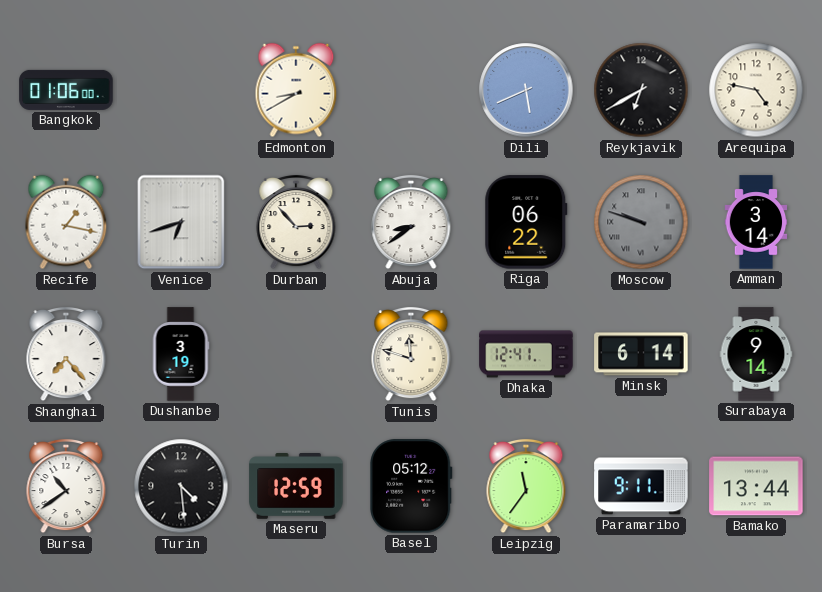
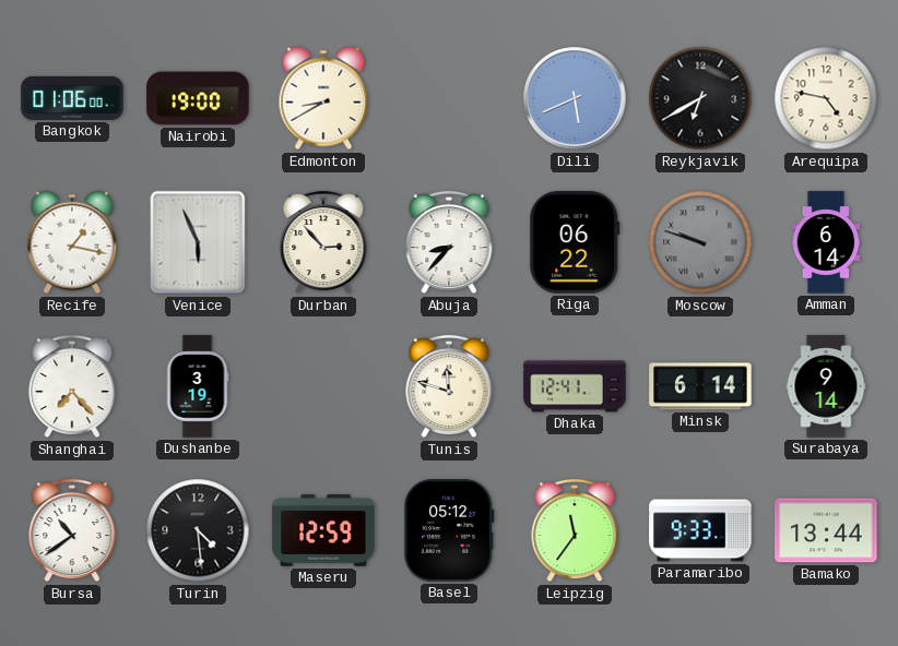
Nairobi: none -> 19:00 (198, 98)
Venice: 6:42 -> 5:56 (198, 242)
Abuja: 8:39 -> 8:37 (449, 242)
Amman: 3:14 -> 6:14 (826, 242)
Paramaribo: 9:11 -> 9:33 (700, 530)
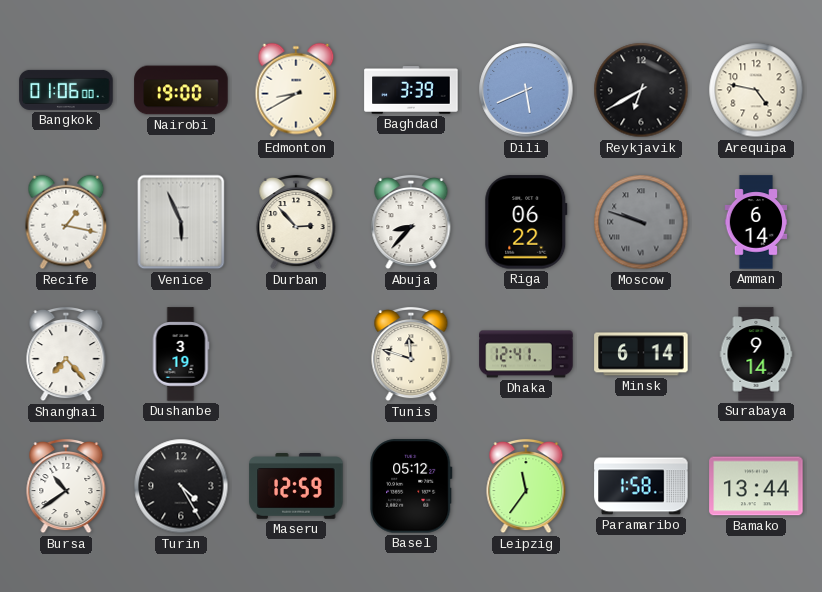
Baghdad: none -> 3:39 (411, 91)
Turin: 4:29 -> 4:25 (181, 486)
Paramaribo: 9:33 -> 1:58 (641, 486)
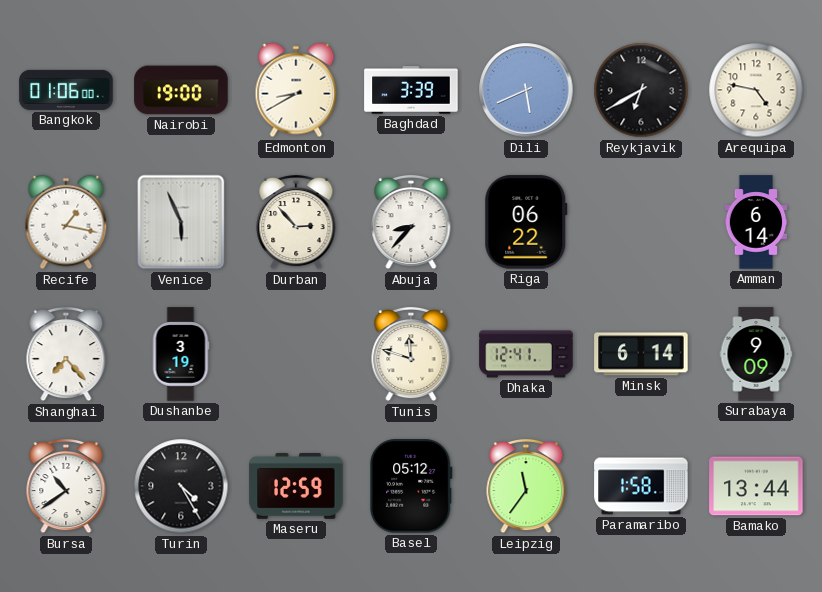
Moscow: 9:48 -> none (641, 222)
Surabaya: 9:14 -> 9:09 (756, 354)
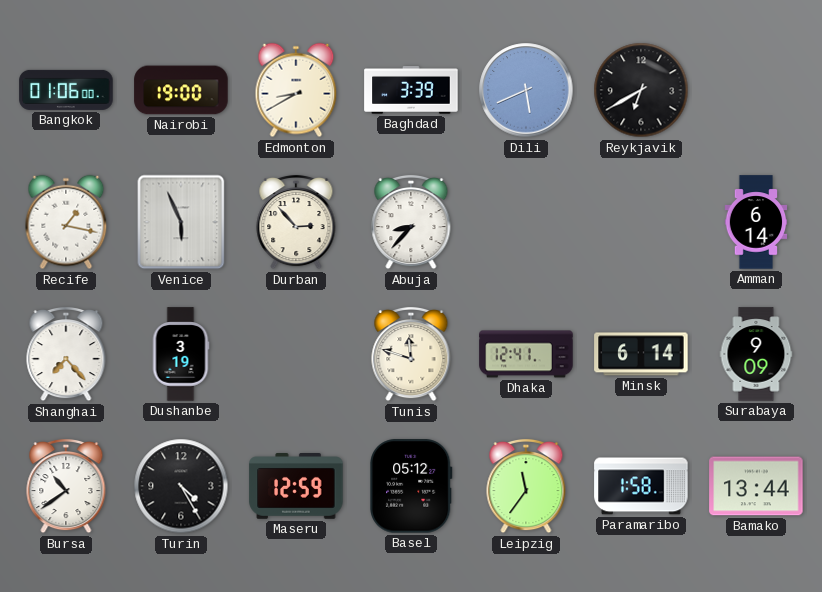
Arequipa: 4:47 -> none (756, 90)
Riga: 06:22 -> none (526, 222)
